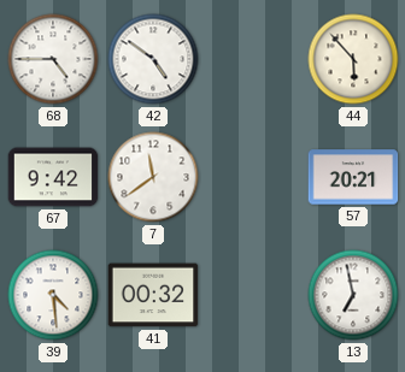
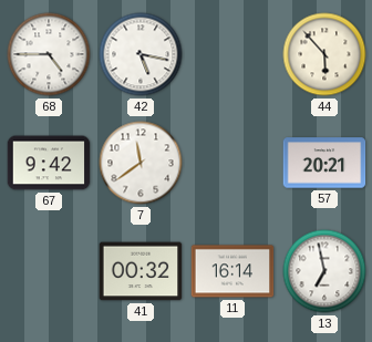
42: 4:51 -> 5:17 (141, 54)
39: 4:29 -> none (53, 295)
11: none -> 16:14 (232, 271)
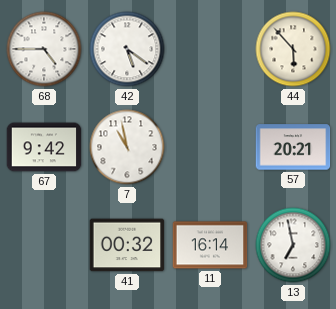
42: 5:17 -> 5:21 (127, 49)
7: 11:39 -> 10:58 (127, 147)
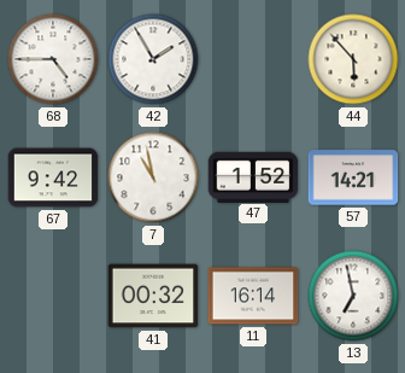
42: 5:21 -> 1:55 (153, 59)
47: none -> 1:52 (253, 176)
57: 20:21 -> 14:21 (353, 177)
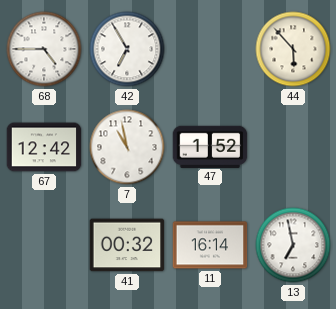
42: 1:55 -> 6:55 (127, 49)
67: 9:42 -> 12:42 (44, 147)
57: 14:21 -> none (353, 177)
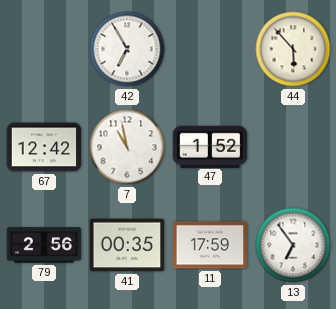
68: 4:45 -> none (44, 49)
79: none -> 2:56 (44, 245)
41: 00:32 -> 00:35 (127, 245)
11: 16:14 -> 17:59 (210, 245)
13: 6:58 -> 6:54 (293, 245)
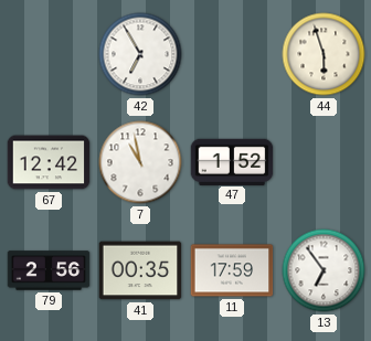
44: 5:53 -> 5:57 (324, 54)
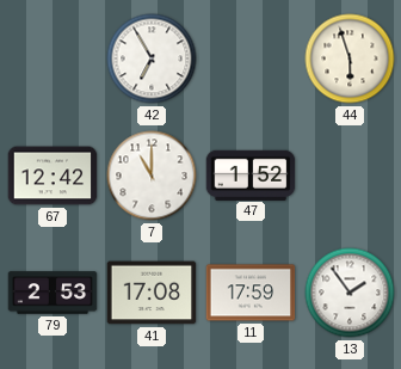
7: 10:58 -> 11:00 (152, 176)
79: 2:56 -> 2:53 (53, 293)
41: 00:35 -> 17:08 (152, 293)
13: 6:54 -> 1:54 (350, 293)
